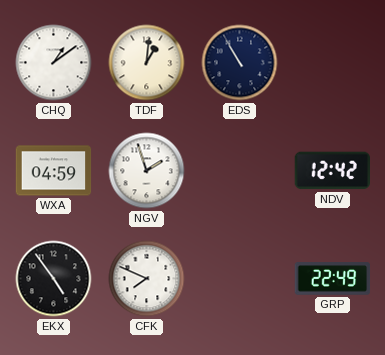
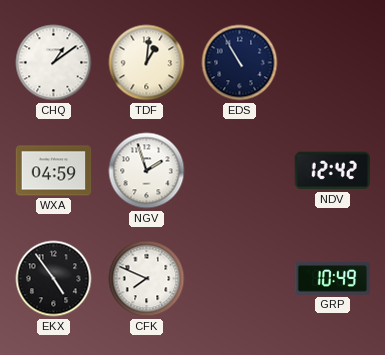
GRP: 22:49 -> 10:49 (333, 279)
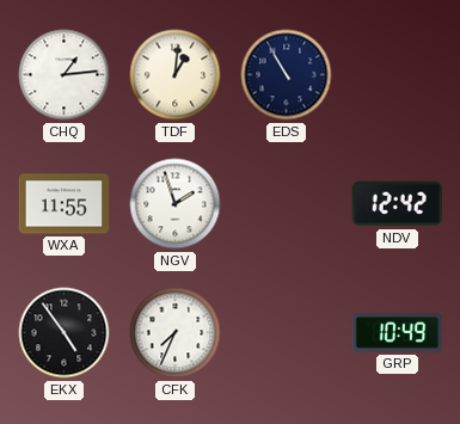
CHQ: 1:09 -> 1:14 (65, 75)
WXA: 04:59 -> 11:55 (65, 204)
CFK: 7:49 -> 7:34 (176, 333)
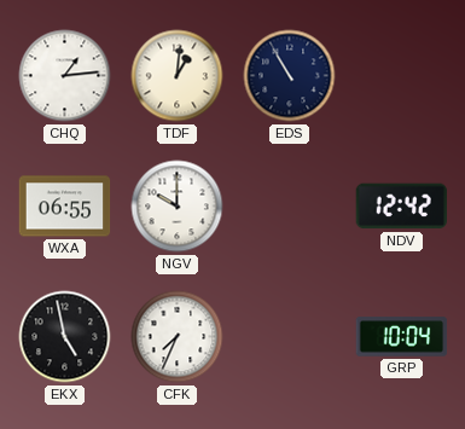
WXA: 11:55 -> 06:55 (65, 207)
NGV: 1:57 -> 10:00 (178, 207)
EKX: 4:54 -> 4:58 (65, 337)
GRP: 10:49 -> 10:04 (402, 337)
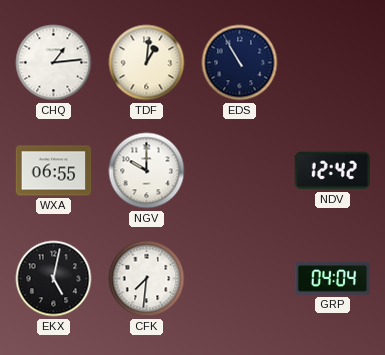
EKX: 4:58 -> 5:02 (54, 279)
CFK: 7:34 -> 7:31 (147, 279)
GRP: 10:04 -> 04:04 (333, 279)
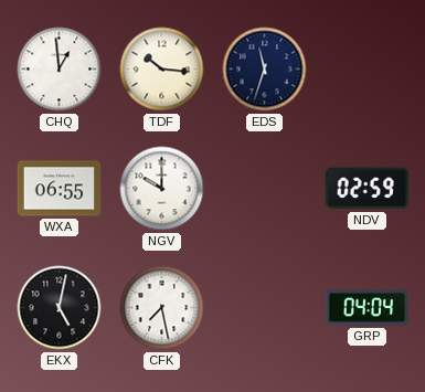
CHQ: 1:14 -> 12:59 (60, 70)
TDF: 1:01 -> 10:16 (162, 70)
EDS: 10:55 -> 11:33 (265, 70)
NDV: 12:42 -> 02:59 (366, 189)
CFK: 7:31 -> 7:28 (162, 308)
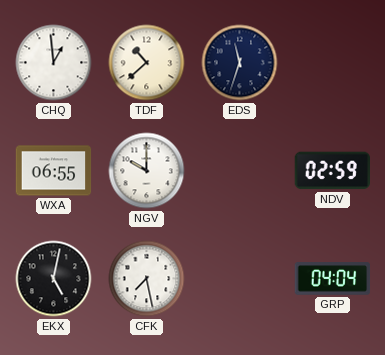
TDF: 10:16 -> 10:38 (147, 63)
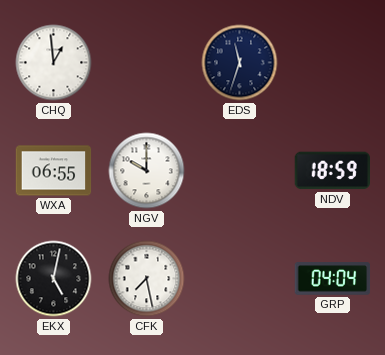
TDF: 10:38 -> none (147, 63)
NDV: 02:59 -> 18:59 (332, 171)
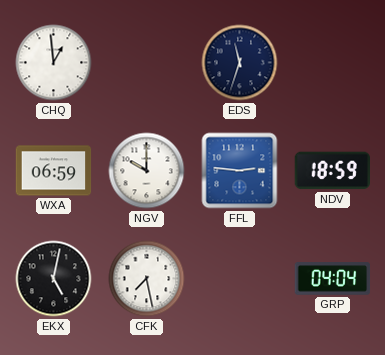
WXA: 06:55 -> 06:59 (54, 171)
FFL: none -> 2:46 (240, 171)
